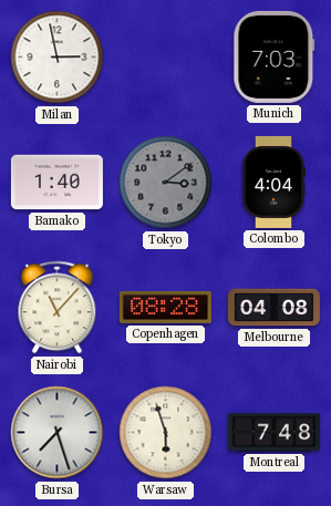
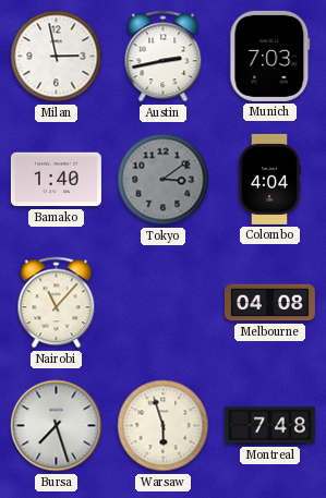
Austin: none -> 2:43 (164, 57)
Copenhagen: 08:28 -> none (165, 307)
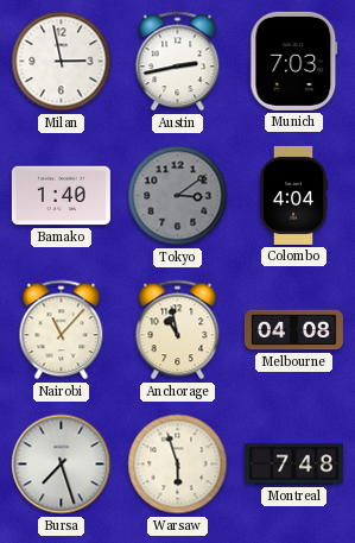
Anchorage: none -> 10:58 (178, 330)
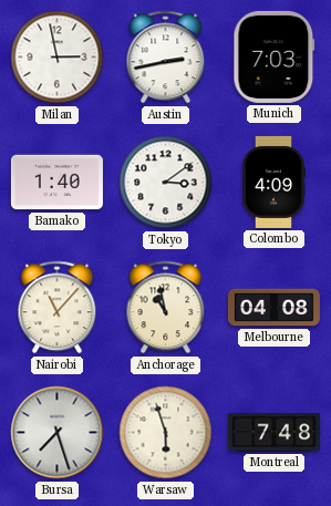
Tokyo dial: grey -> white (166, 183)
Colombo: 4:04 -> 4:09 (273, 182)
